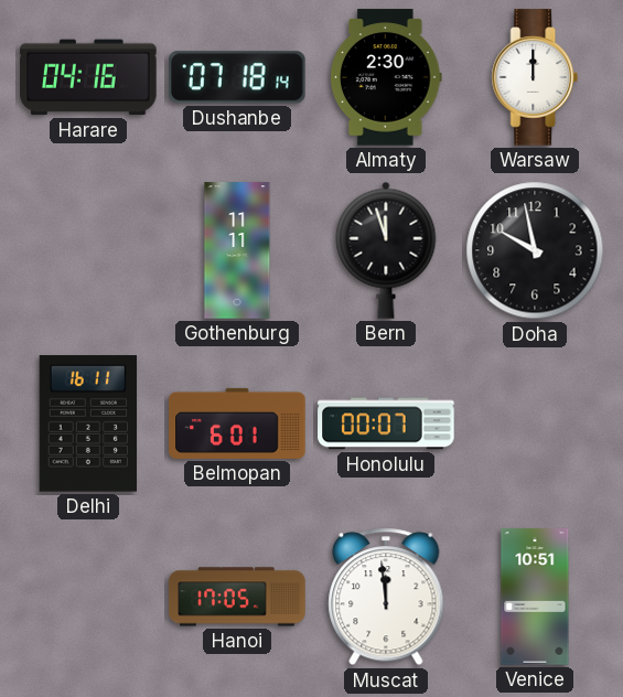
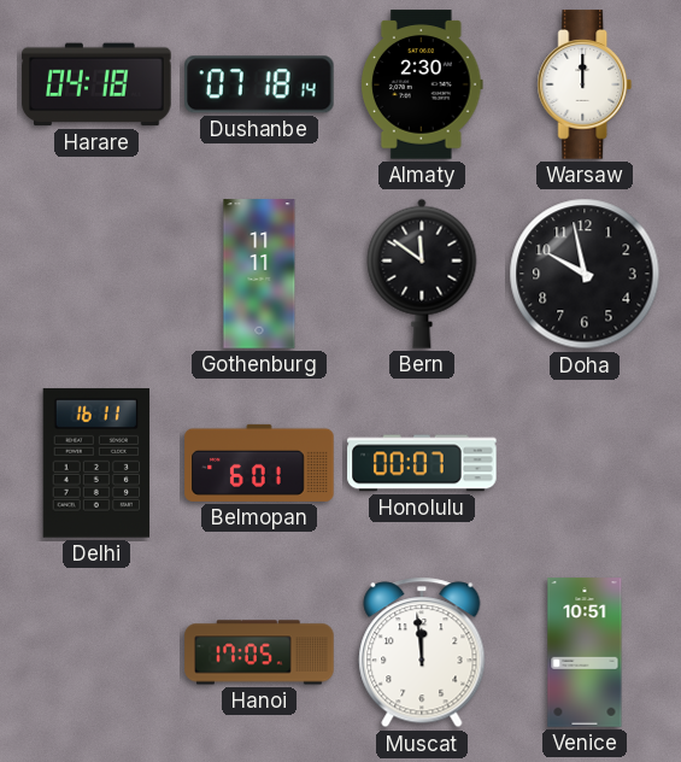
Harare: 04:16 -> 04:18 (96, 84)
Bern: 11:57 -> 11:51 (422, 274)
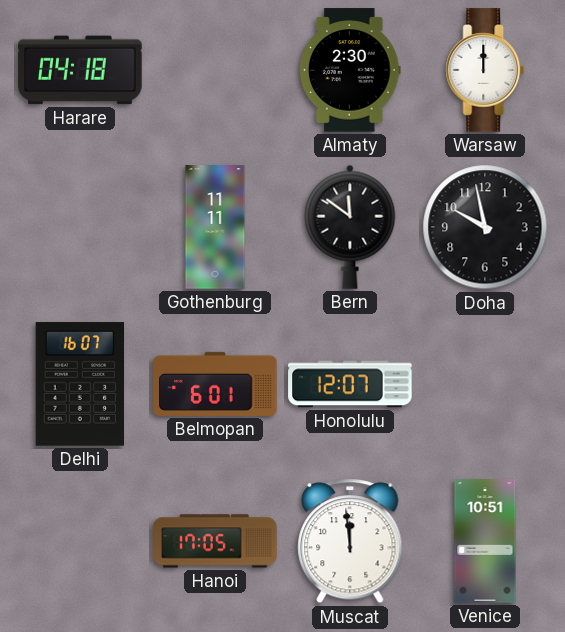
Dushanbe: 07:18 -> none (260, 84)
Delhi: 16:11 -> 16:07 (79, 384)
Honolulu: 00:07 -> 12:07 (350, 384)
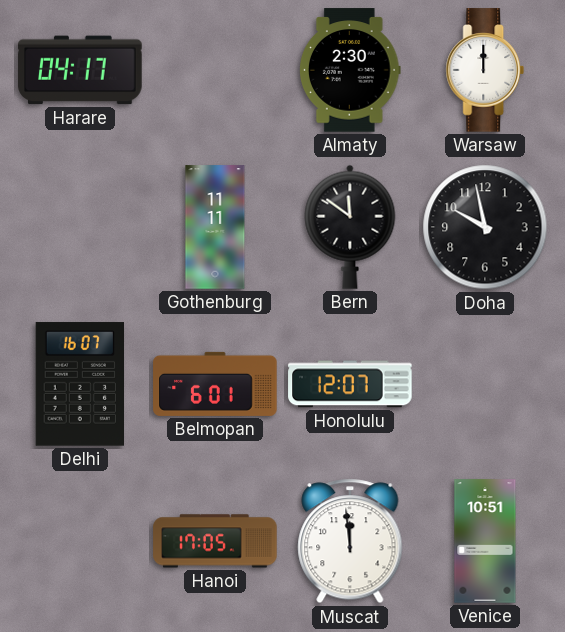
Harare: 04:18 -> 04:17 (80, 70)
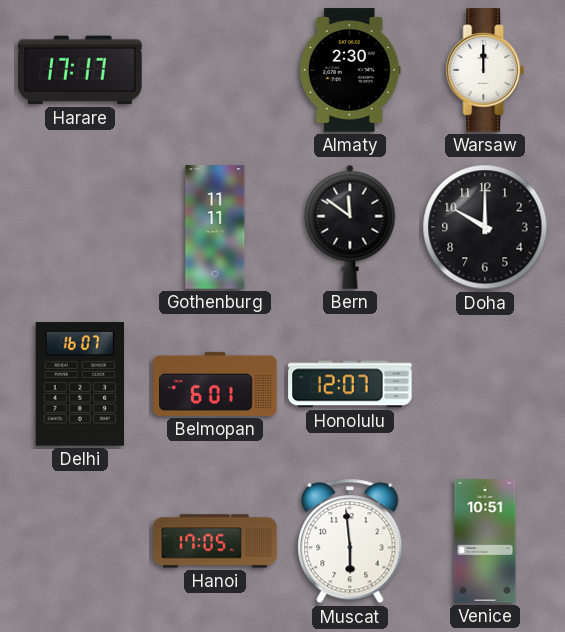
Harare: 04:17 -> 17:17 (80, 70)
Doha: 9:58 -> 10:00 (485, 227)
Muscat: 11:59 -> 5:59 (350, 541)
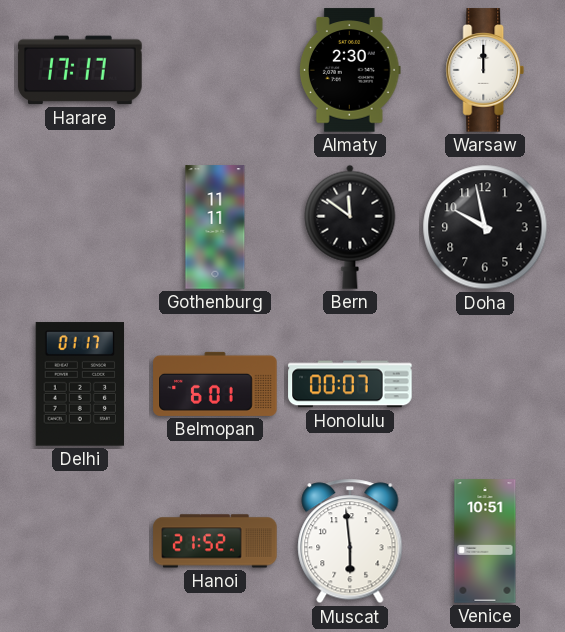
Doha: 10:00 -> 9:58 (485, 227)
Delhi: 16:07 -> 01:17 (79, 384)
Honolulu: 12:07 -> 00:07 (350, 384)
Hanoi: 17:05 -> 21:52 (215, 541)
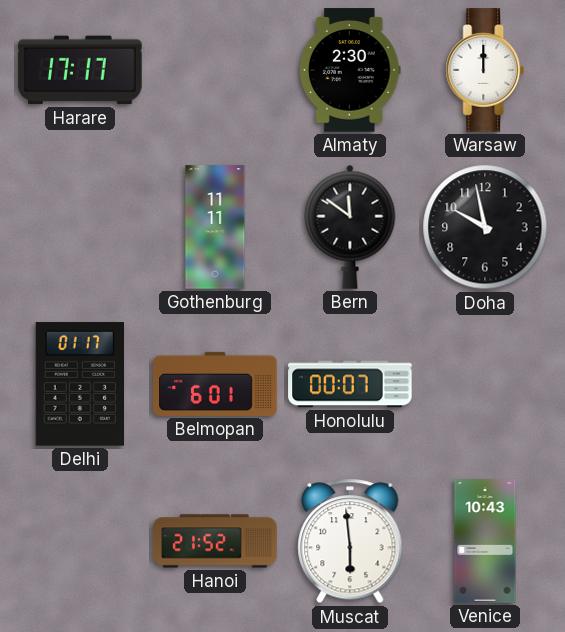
Venice: 10:51 -> 10:43 (485, 541)
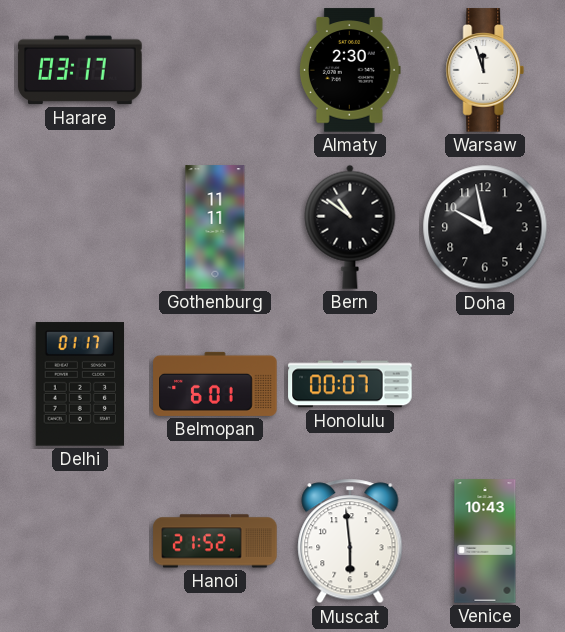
Harare: 17:17 -> 03:17 (80, 70)
Warsaw: 12:00 -> 11:57 (485, 70)
Bern: 11:51 -> 10:51 (350, 227)
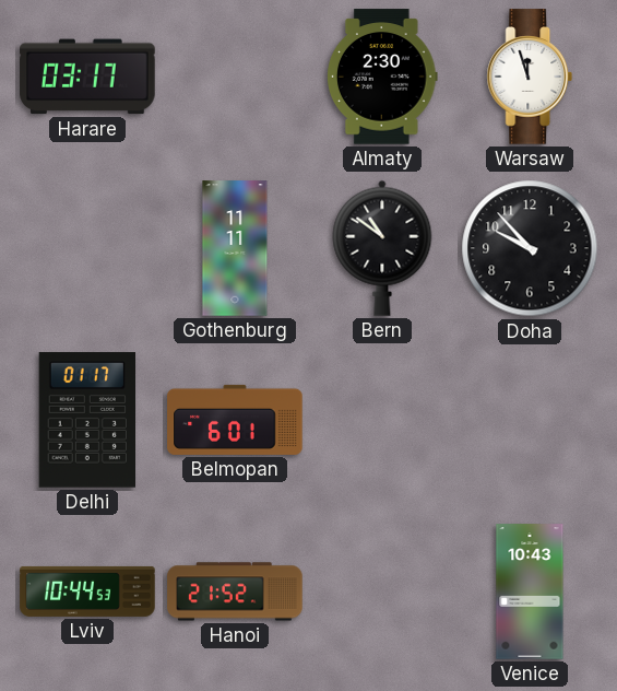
Doha: 9:58 -> 9:53 (530, 248)
Honolulu: 00:07 -> none (350, 384)
Lviv: none -> 10:44 (87, 592)
Muscat: 5:59 -> none (350, 541)
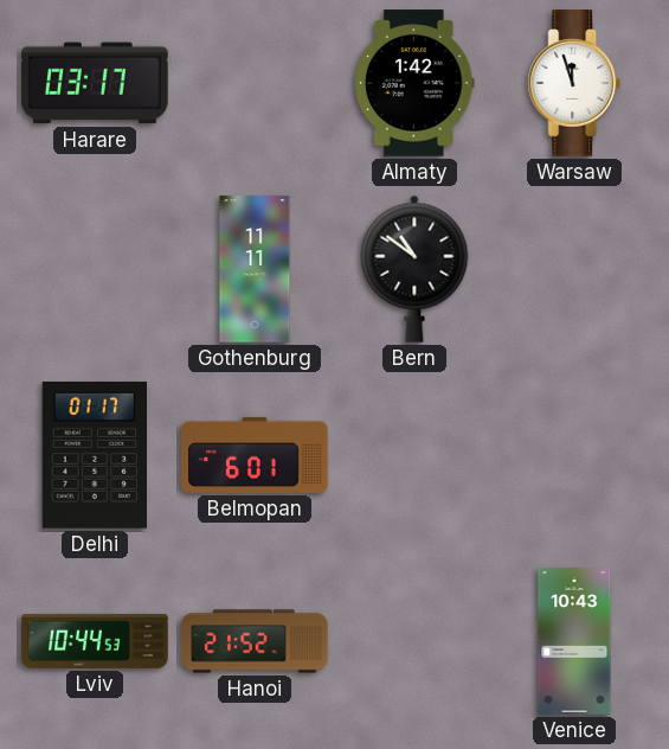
Almaty: 2:30 -> 1:42 (416, 83)
Doha: 9:53 -> none (530, 248)
